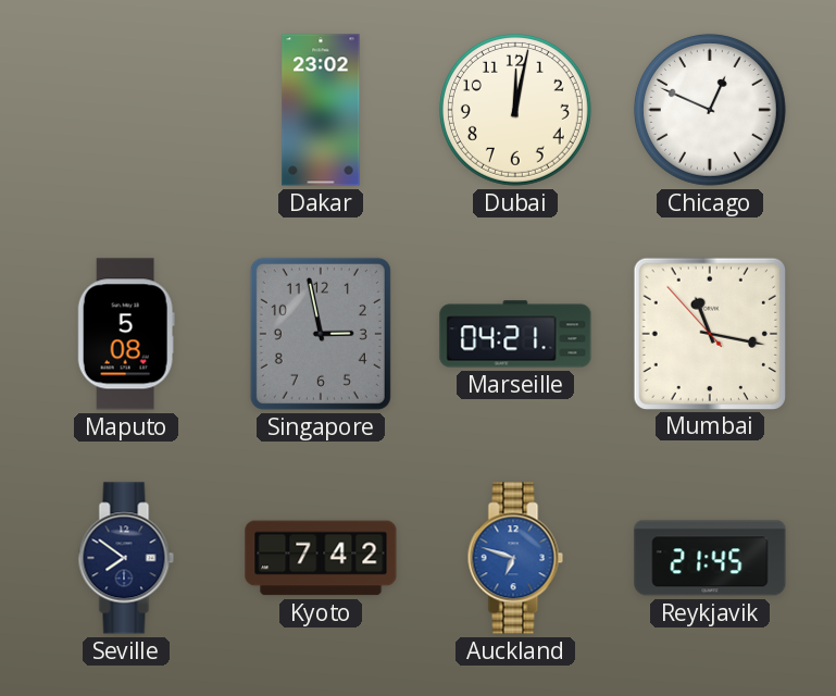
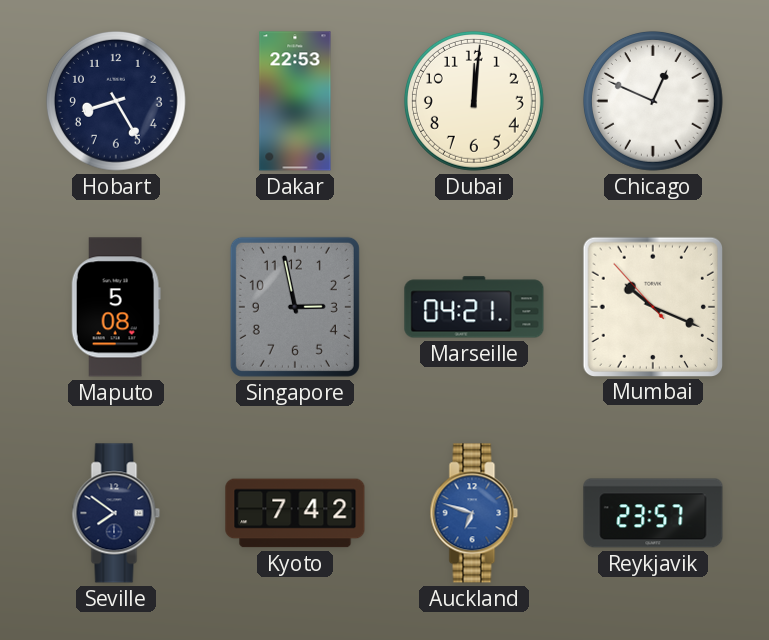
Hobart: none -> 8:25 (116, 101)
Dakar: 23:02 -> 22:53 (295, 101)
Dubai: 12:02 -> 12:01 (474, 101)
Mumbai: 11:16 -> 10:18 (652, 306)
Reykjavik: 21:45 -> 23:57 (653, 513)
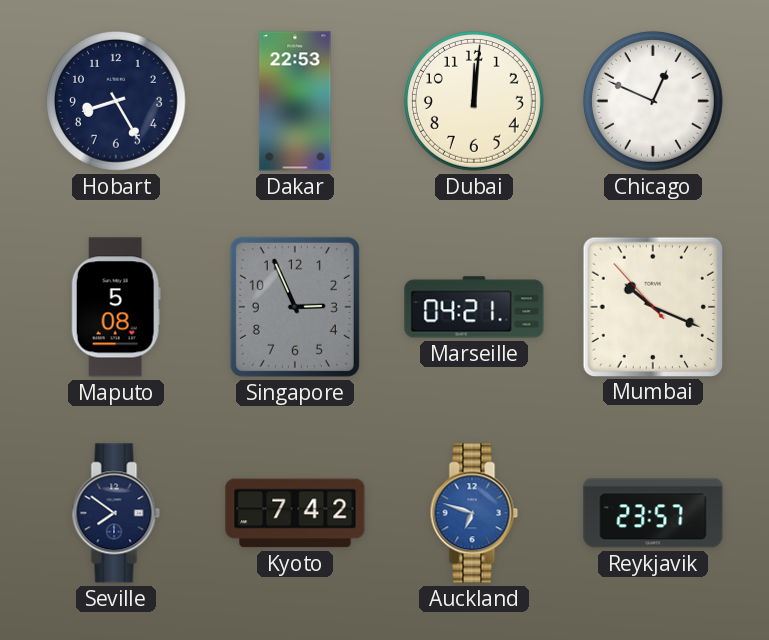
Singapore: 2:58 -> 2:56 (295, 307)
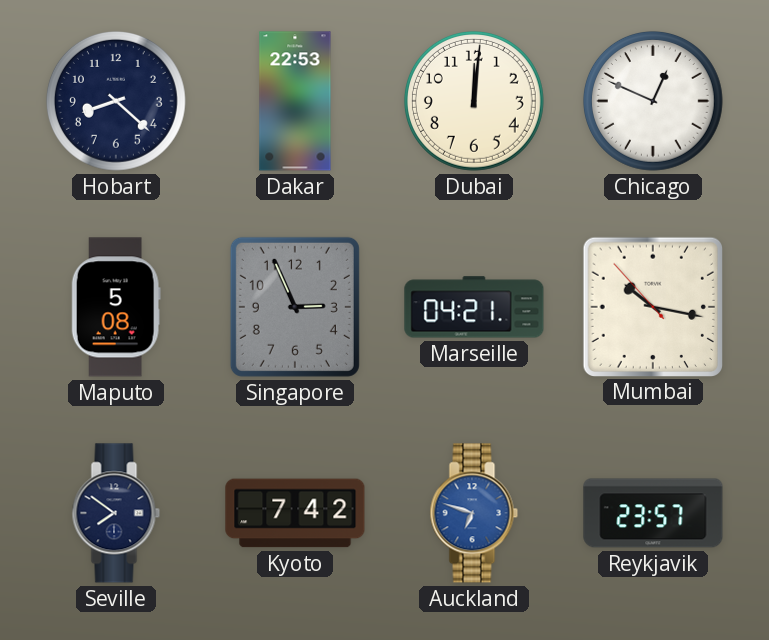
Hobart: 8:25 -> 8:22 (116, 101)
Mumbai: 10:18 -> 10:16 (652, 306)
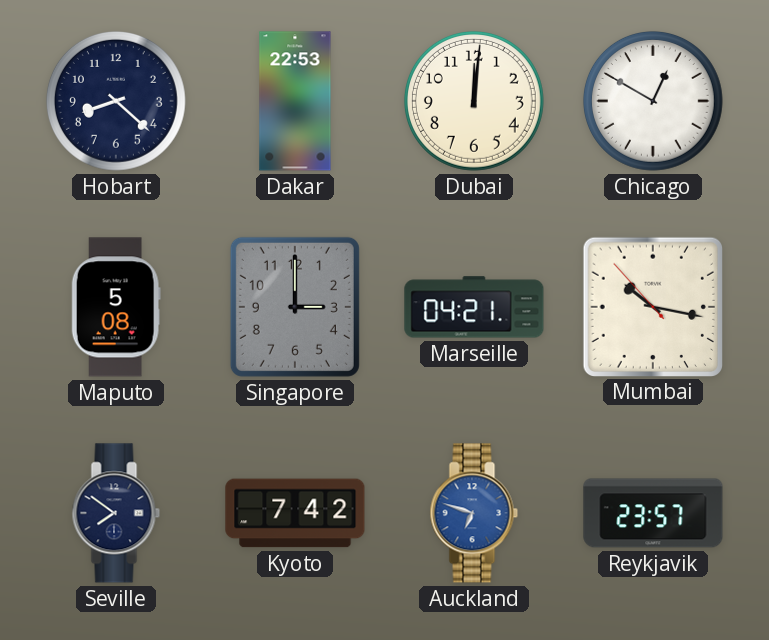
Chicago: 12:49 -> 12:50 (653, 101)
Singapore: 2:56 -> 3:00 (295, 307)
